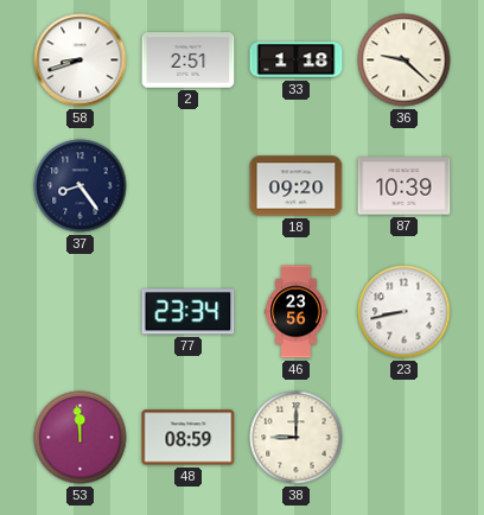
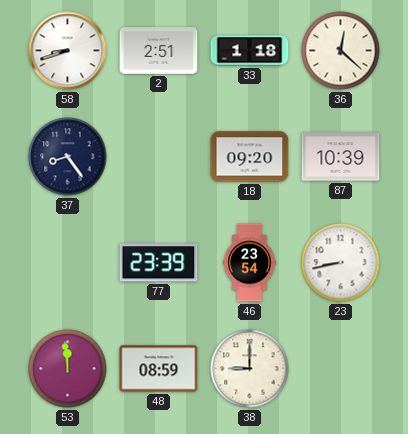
36: 9:22 -> 12:22 (341, 51)
77: 23:34 -> 23:39 (159, 263)
46: 23:56 -> 23:54 (250, 263)
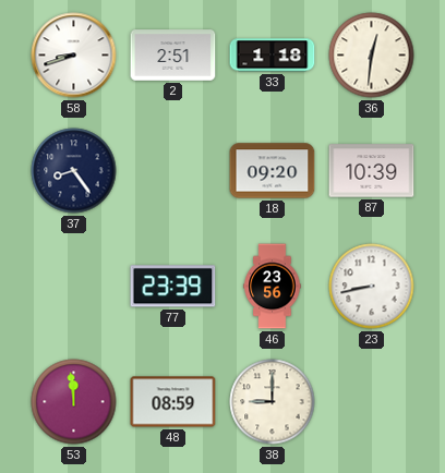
36: 12:22 -> 12:31 (372, 56)
46: 23:54 -> 23:56 (273, 287)
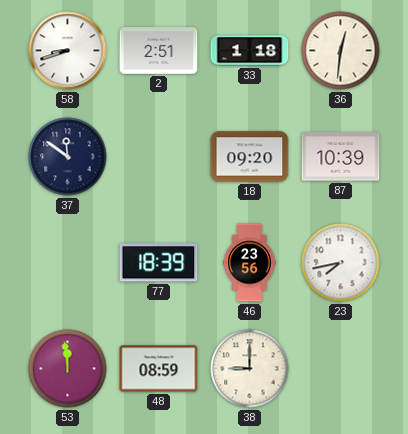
37: 8:24 -> 11:51 (68, 157)
77: 23:39 -> 18:39 (159, 263)
23: 8:43 -> 7:43 (341, 263)
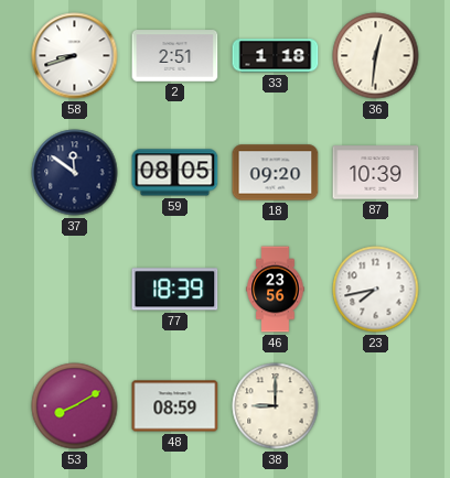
59: none -> 08:05 (175, 173)
53: 11:59 -> 8:10 (75, 406)
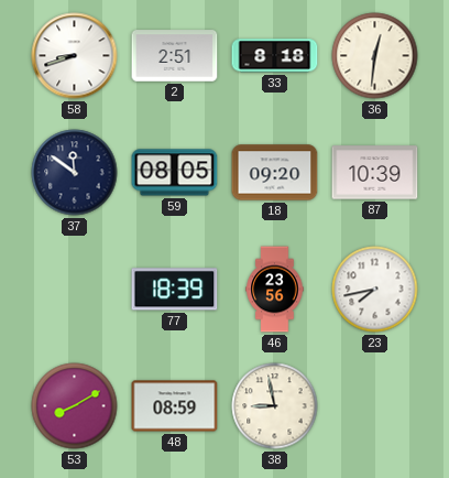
33: 1:18 -> 8:18 (275, 56)
38: 9:00 -> 8:58 (275, 406)
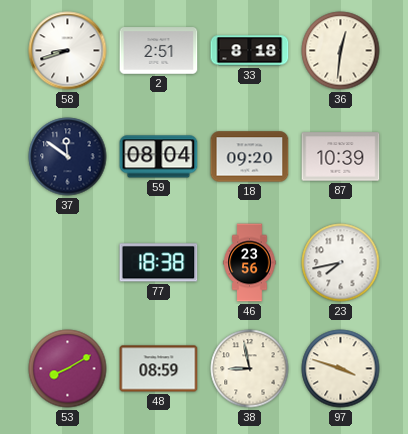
59: 08:05 -> 08:04 (159, 157)
77: 18:39 -> 18:38 (159, 263)
97: none -> 3:48 (341, 369)
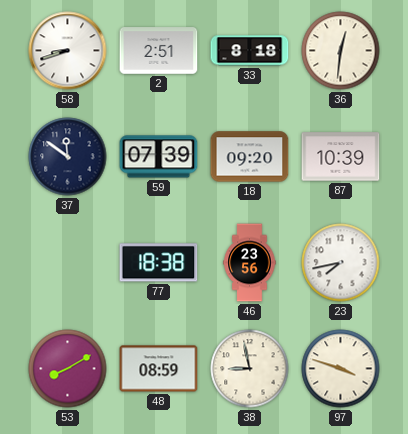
59: 08:04 -> 07:39 (159, 157)
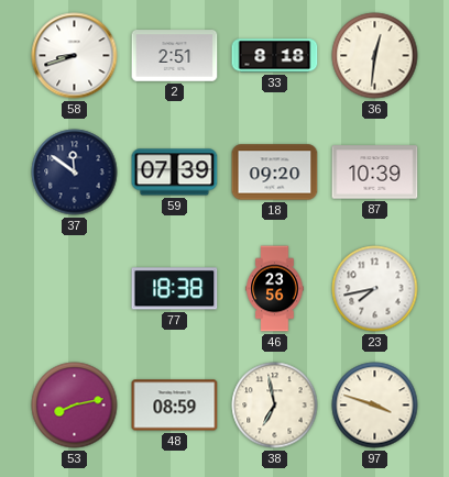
53: 8:10 -> 8:13 (75, 406)
38: 8:58 -> 6:58 (275, 406)
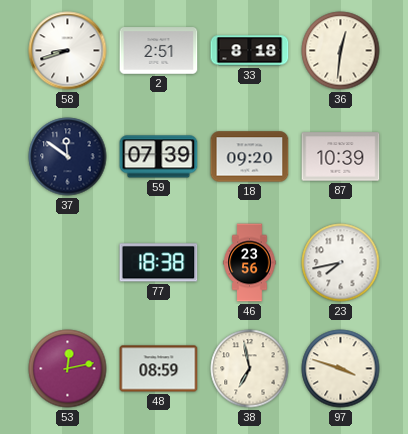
53: 8:13 -> 12:13 (68, 369)
